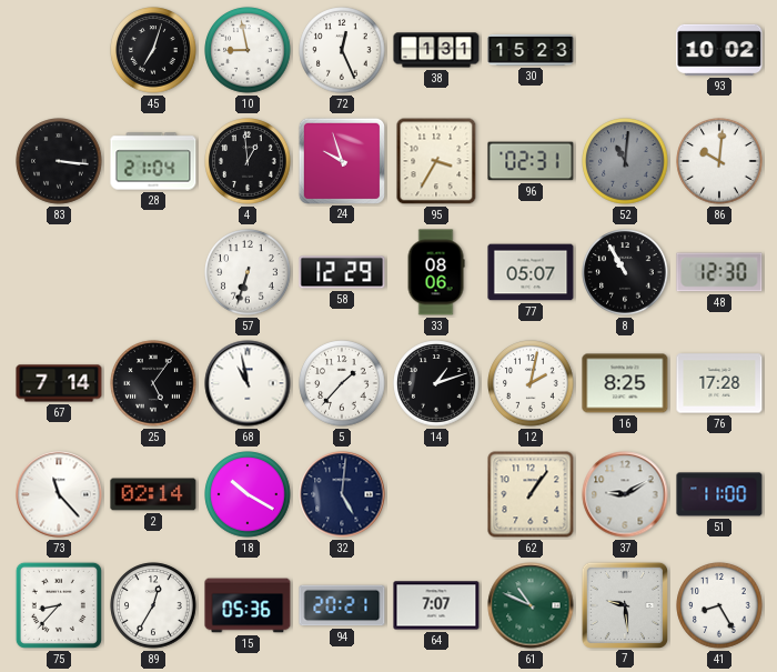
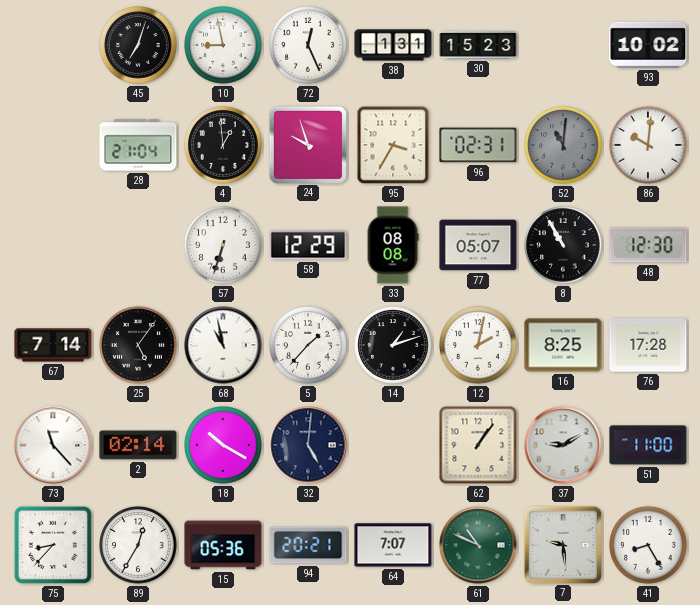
83: 3:16 -> none (59, 161)
33: 08:06 -> 08:08 (393, 245)
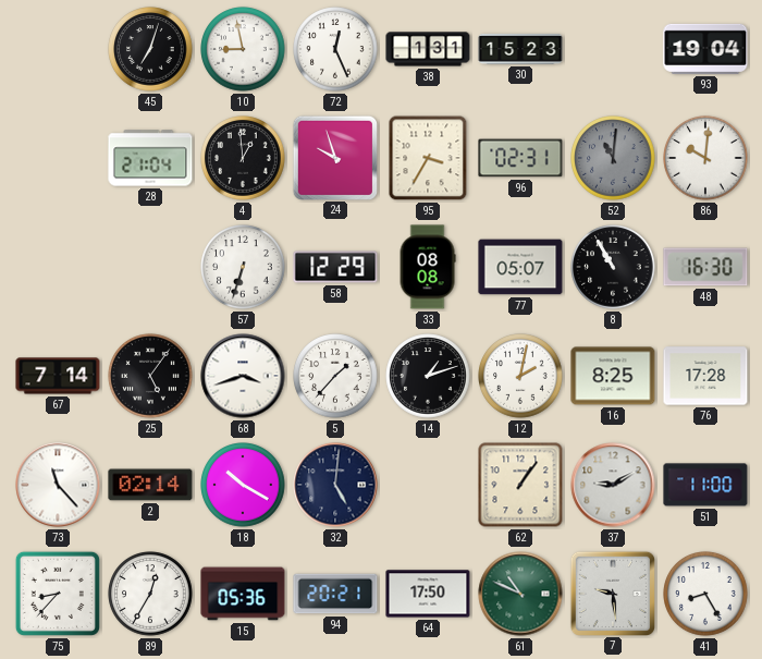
93: 10:02 -> 19:04 (705, 49)
48: 12:30 -> 16:30 (705, 267)
68: 10:58 -> 3:42 (243, 376)
64: 7:07 -> 17:50 (428, 594)
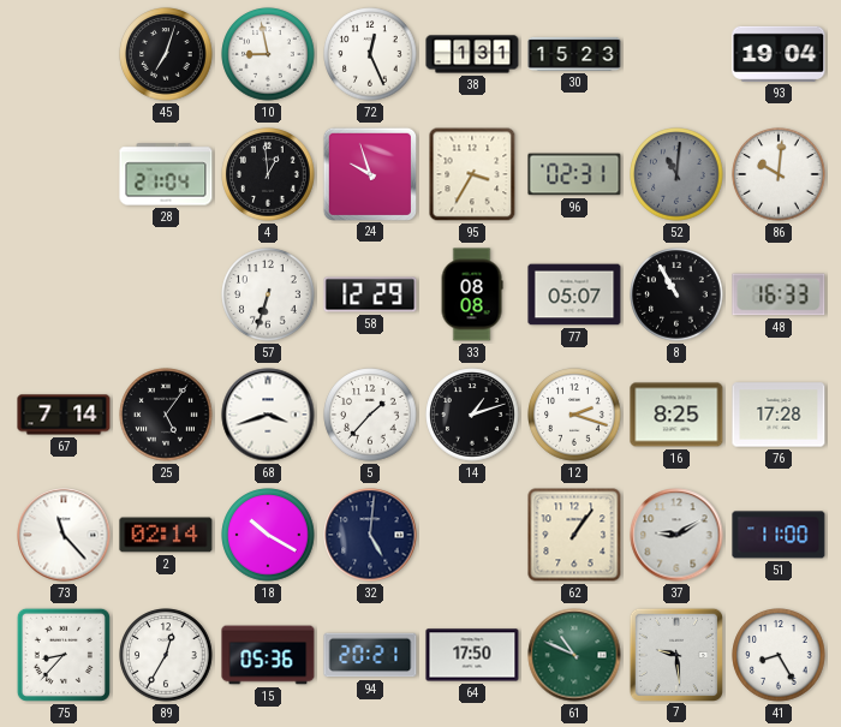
48: 16:30 -> 16:33 (779, 294)
12: 2:02 -> 2:18 (574, 415)
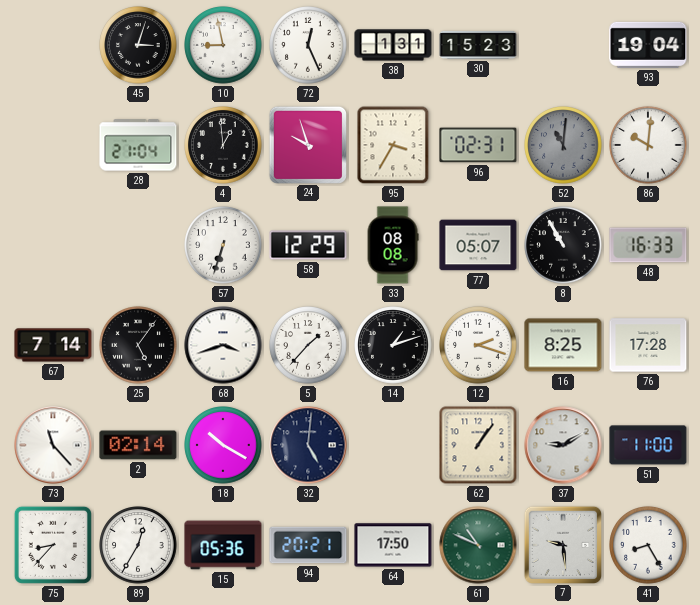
45: 7:03 -> 3:03 (138, 45)
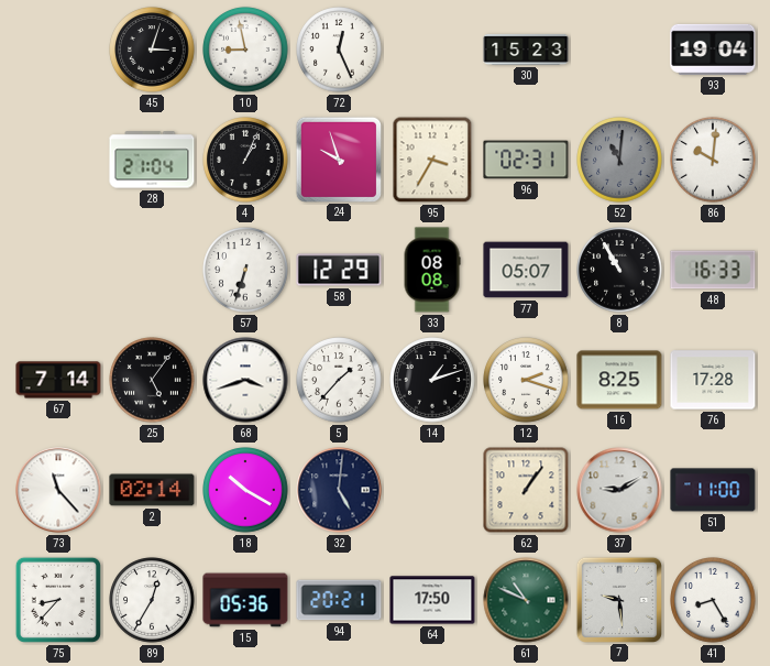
38: 1:31 -> none (393, 45)
4: 12:59 -> 1:04 (245, 160)
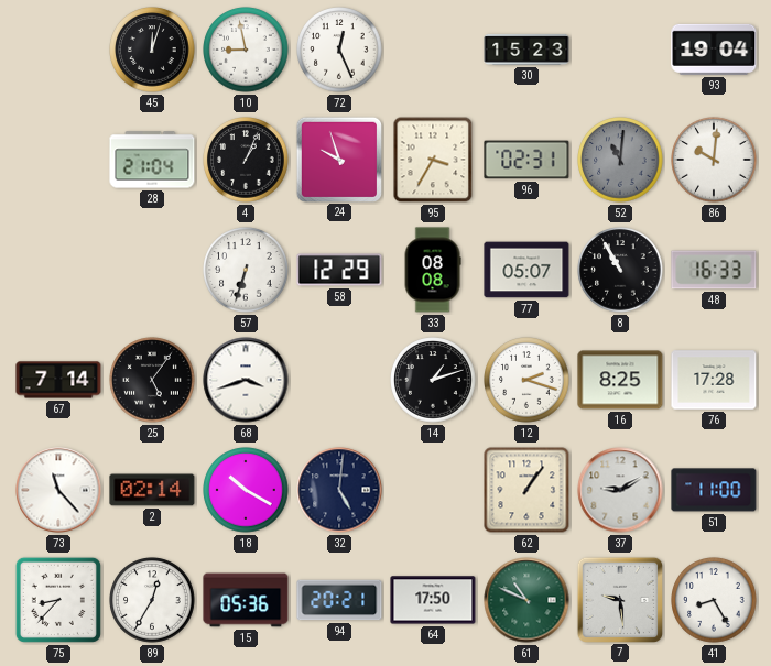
45: 3:03 -> 12:03 (152, 50)
5: 1:37 -> none (339, 380)
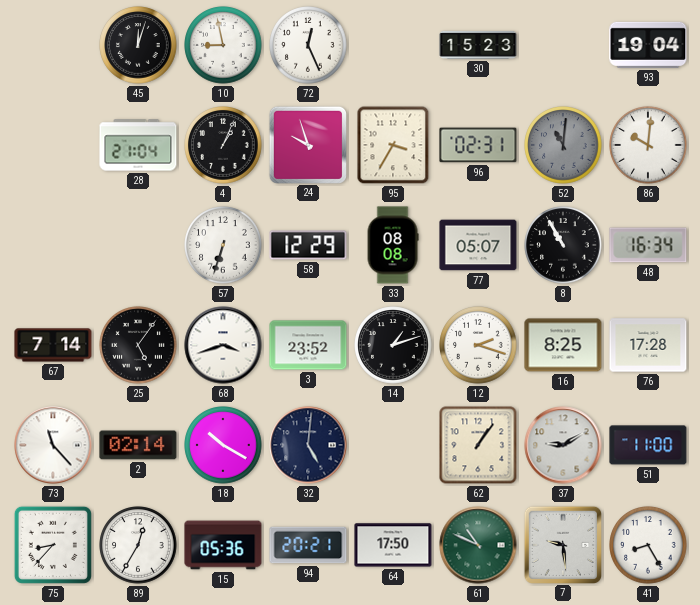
48: 16:33 -> 16:34 (648, 245)
3: none -> 23:52 (308, 345)
